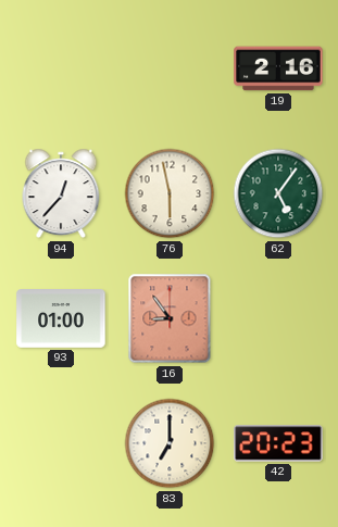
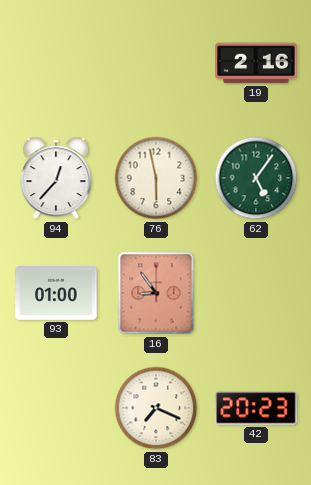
83: 7:00 -> 7:19 (156, 408)
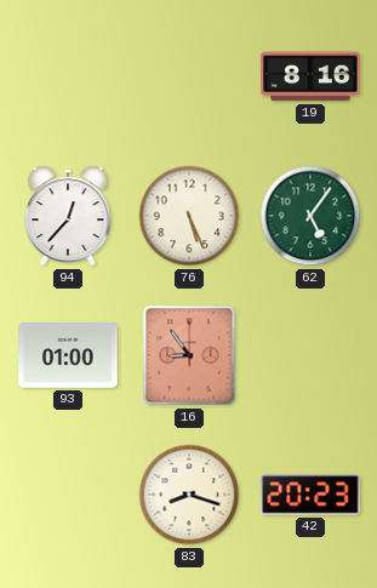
19: 2:16 -> 8:16 (310, 76)
76: 5:58 -> 5:26 (189, 216)
83: 7:19 -> 8:18 (189, 495)
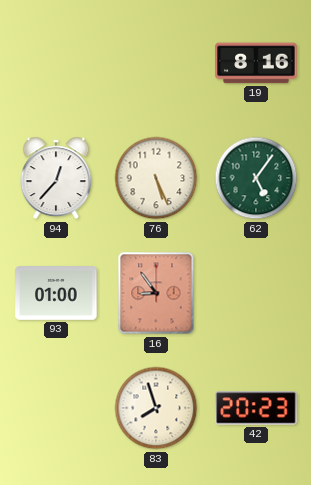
83: 8:18 -> 7:57 (156, 408)
